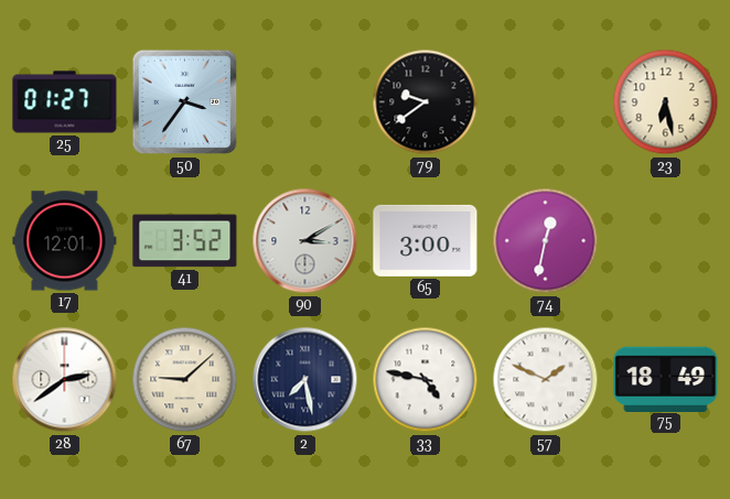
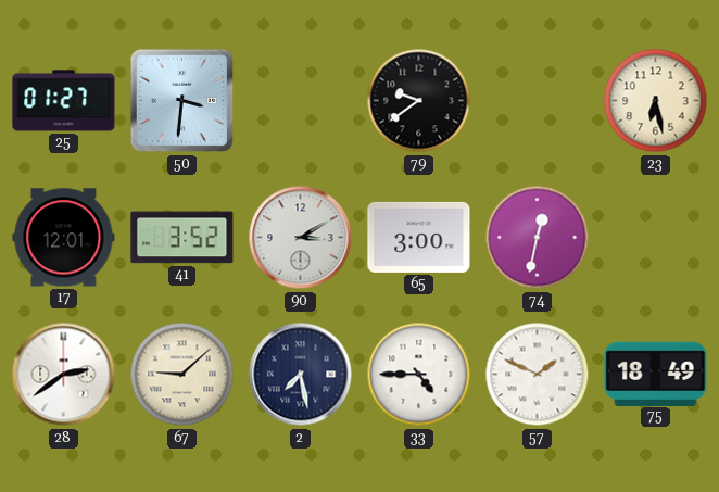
50: 3:36 -> 3:31 (182, 101)
33: 4:47 -> 4:45 (419, 375)
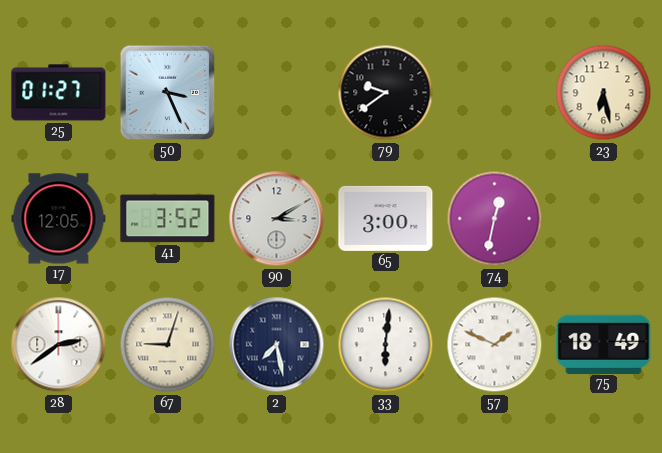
50: 3:31 -> 3:26 (168, 93)
17: 12:01 -> 12:05 (59, 219)
67: 9:08 -> 9:03 (168, 345)
33: 4:45 -> 6:01 (386, 345)
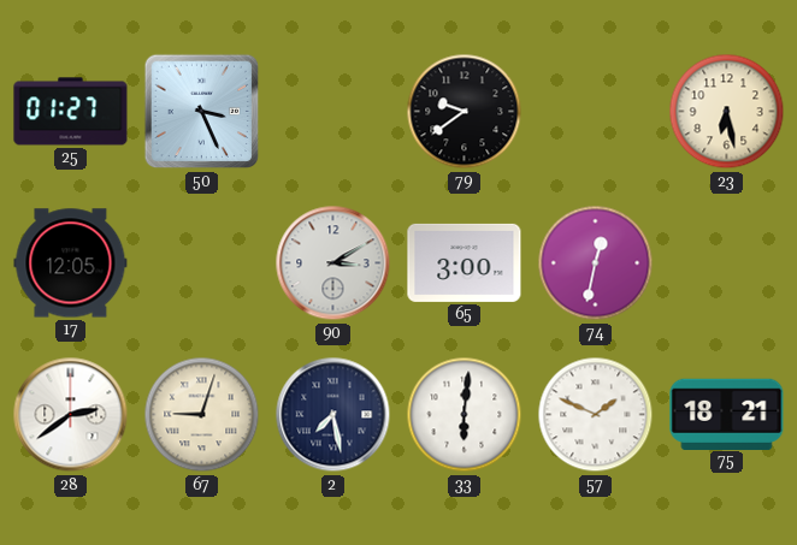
41: 3:52 -> none (168, 219)
75: 18:49 -> 18:21 (727, 414)
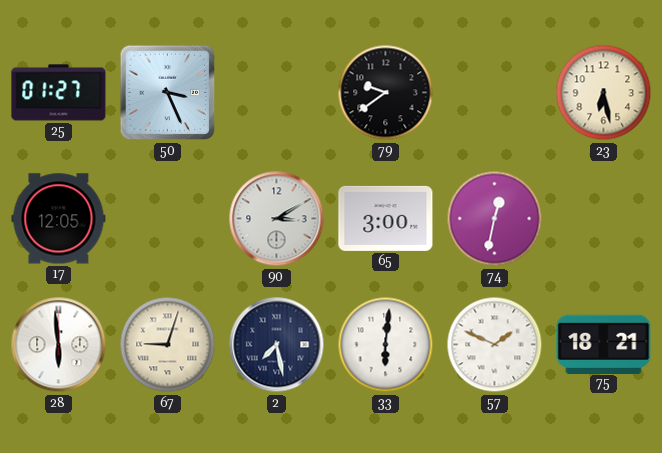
28: 2:39 -> 5:59 (59, 345)
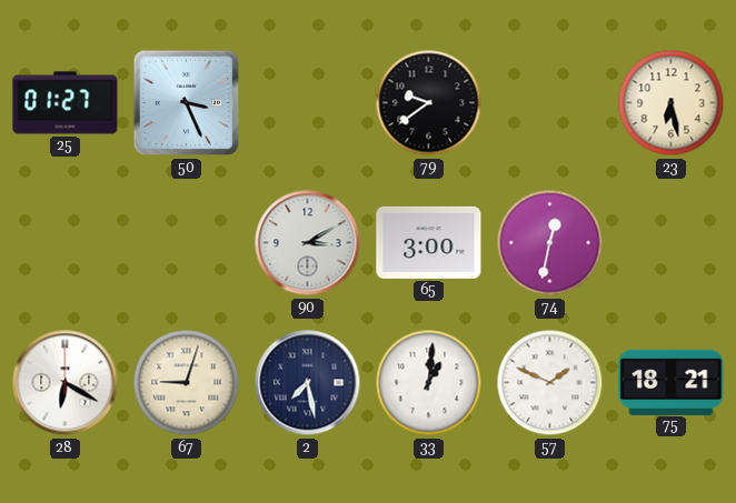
17: 12:05 -> none (59, 219)
28: 5:59 -> 6:20 (66, 383)
33: 6:01 -> 1:01 (429, 383)
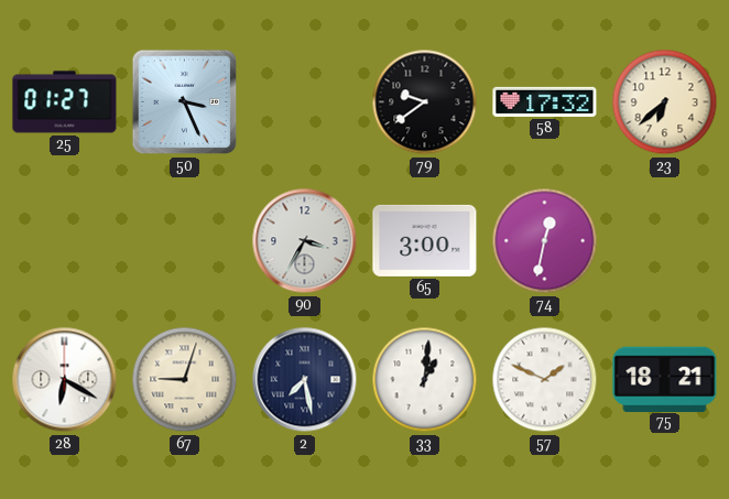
58: none -> 17:32 (545, 101)
23: 6:28 -> 6:38 (665, 102)
90: 3:10 -> 3:35 (305, 241)
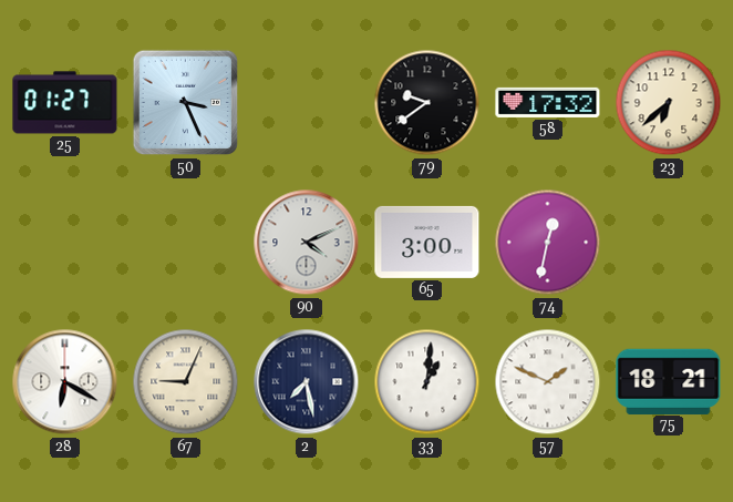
90: 3:35 -> 4:11 (307, 243)
67: 9:03 -> 9:04 (186, 382)
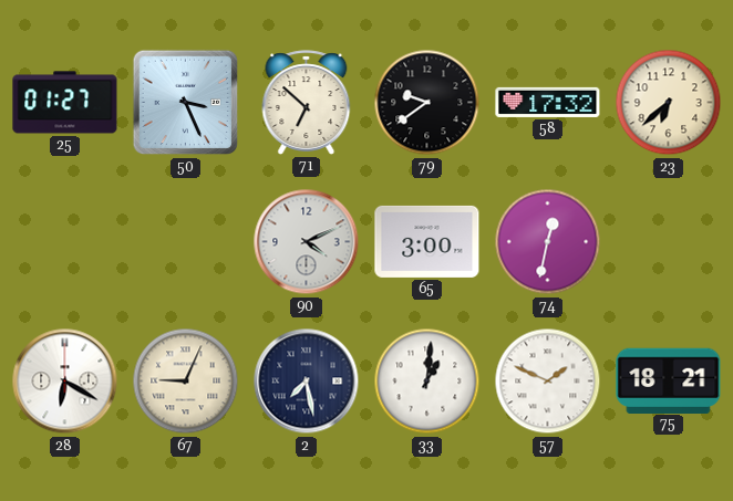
71: none -> 6:52 (307, 103)
